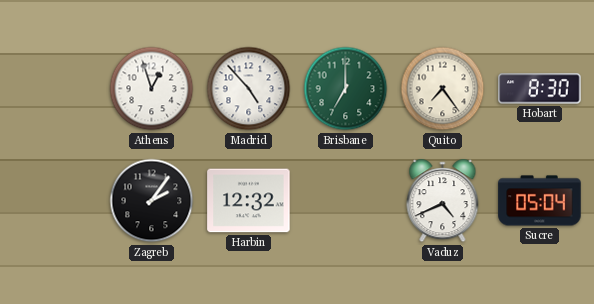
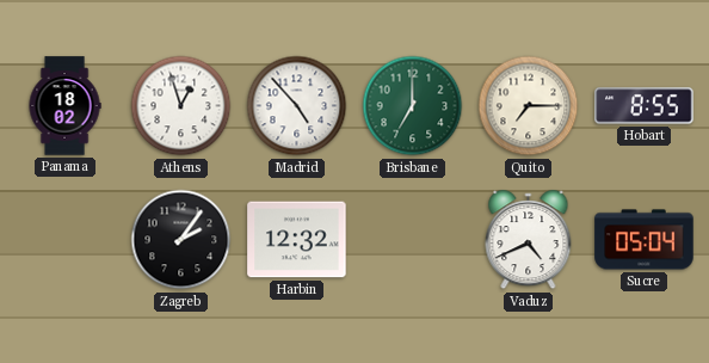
Panama: none -> 18:02 (64, 106)
Quito: 7:24 -> 7:15 (529, 106)
Hobart: 8:30 -> 8:55 (645, 106)
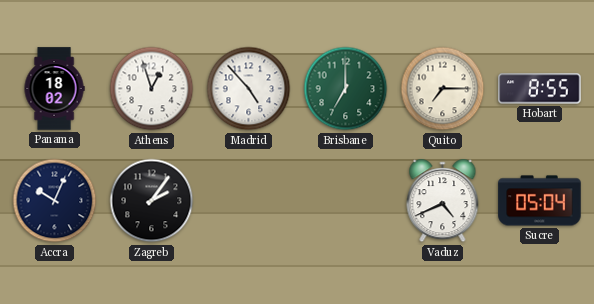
Accra: none -> 10:04 (55, 201)
Harbin: 12:32 -> none (297, 240)
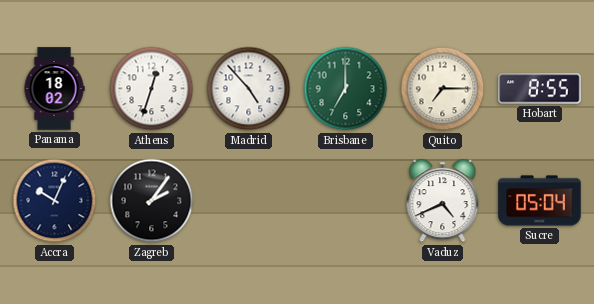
Athens: 12:57 -> 12:33 (152, 89)
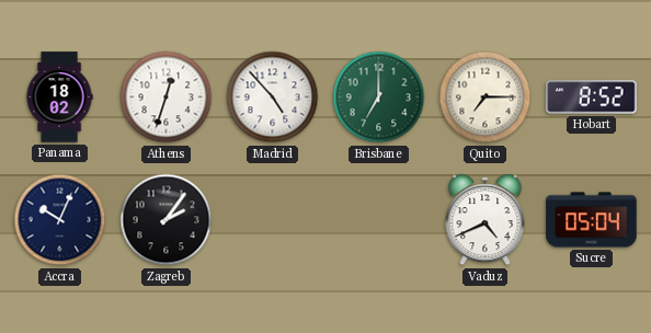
Hobart: 8:55 -> 8:52 (592, 97)
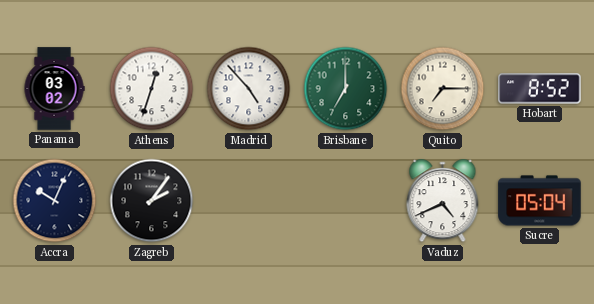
Panama: 18:02 -> 03:02 (54, 89)
